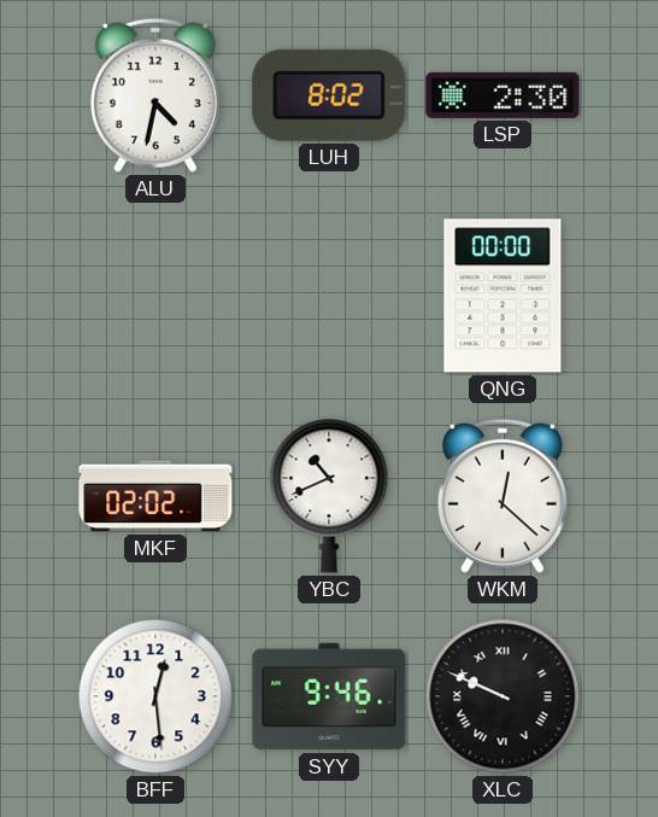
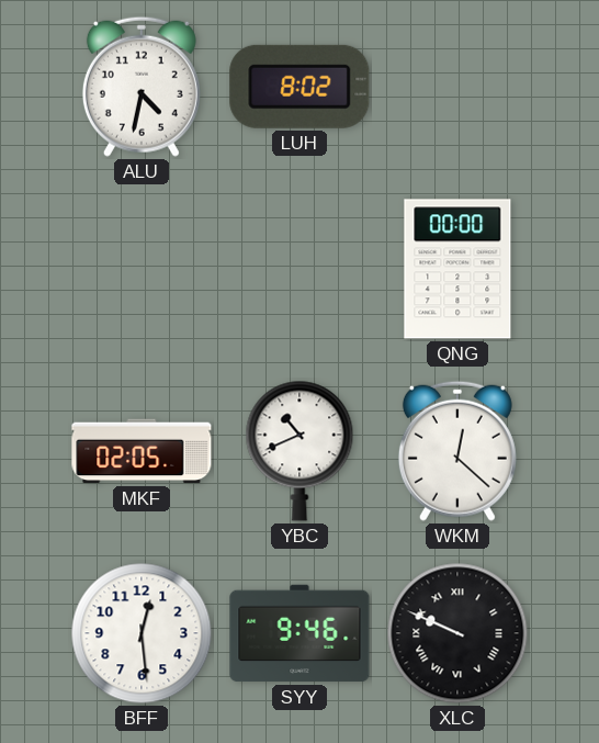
LSP: 2:30 -> none (503, 95)
MKF: 02:02 -> 02:05 (142, 451)
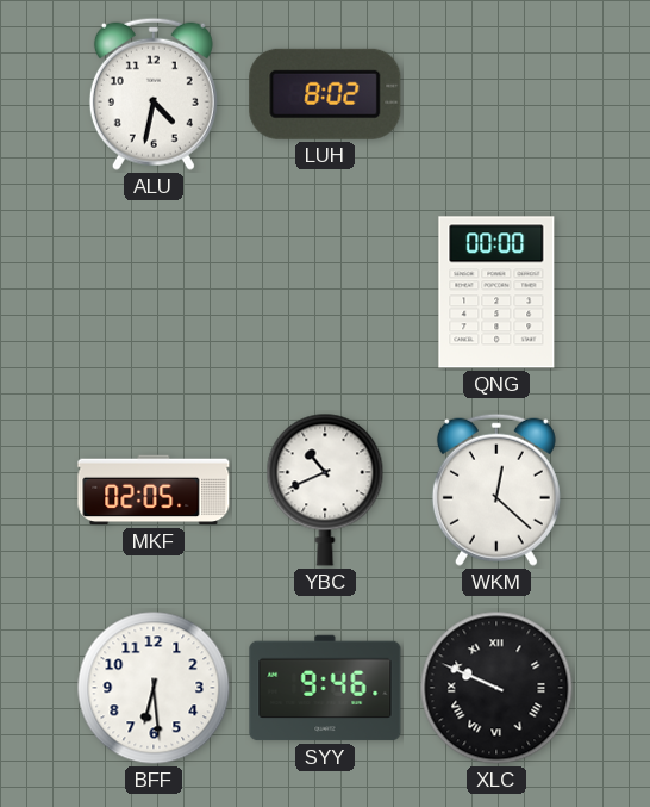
BFF: 12:29 -> 6:29 (154, 688)
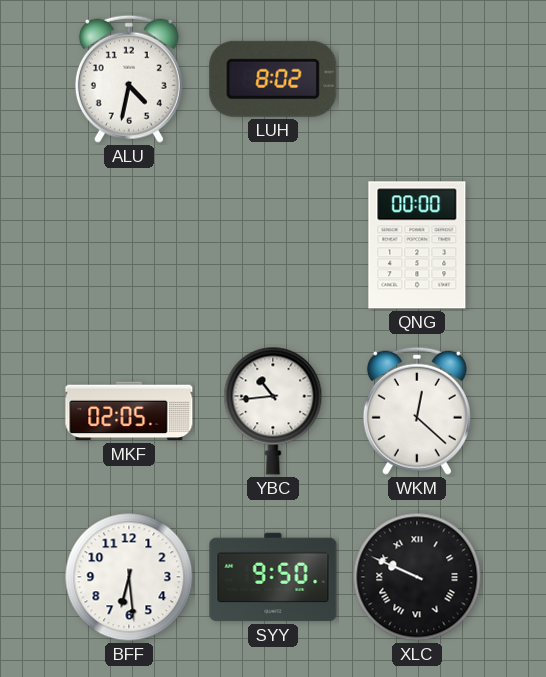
YBC: 10:41 -> 10:44 (273, 411)
SYY: 9:46 -> 9:50 (273, 577)
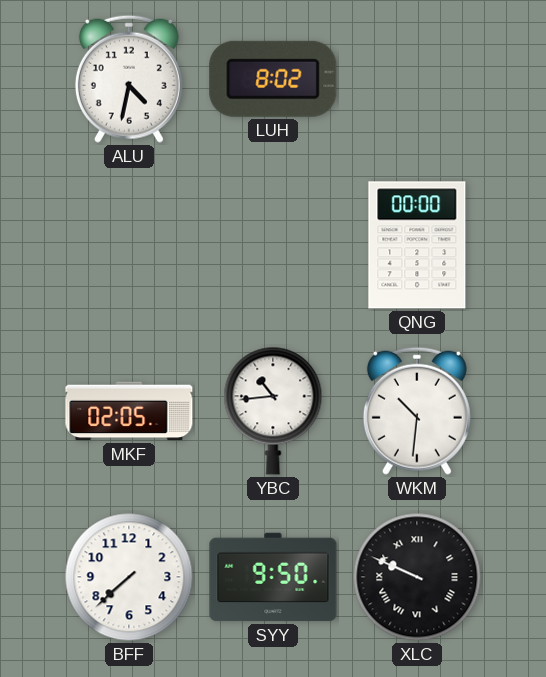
WKM: 12:22 -> 10:31 (417, 411)
BFF: 6:29 -> 7:38 (129, 577)
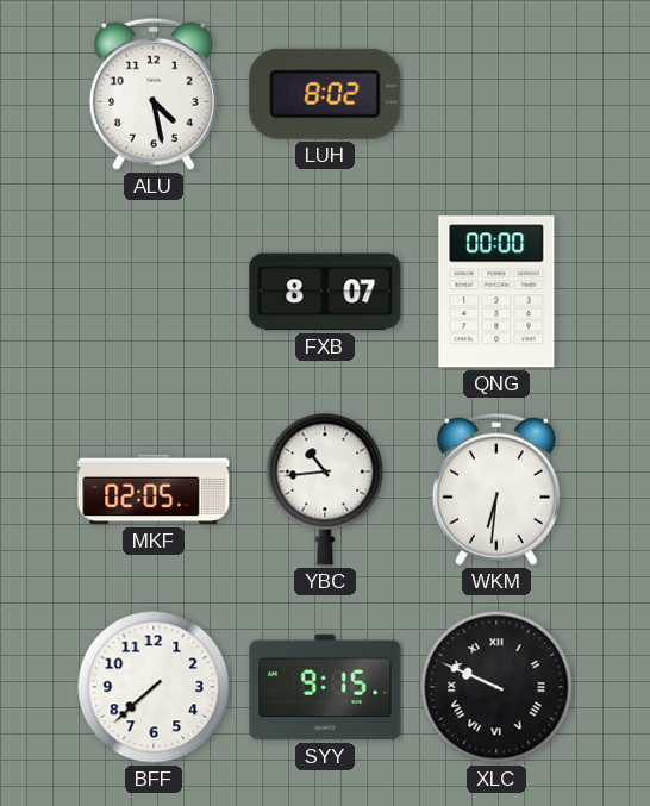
ALU: 4:32 -> 4:28 (154, 94)
FXB: none -> 8:07 (325, 292)
WKM: 10:31 -> 6:31 (496, 489)
SYY: 9:50 -> 9:15 (325, 687)
